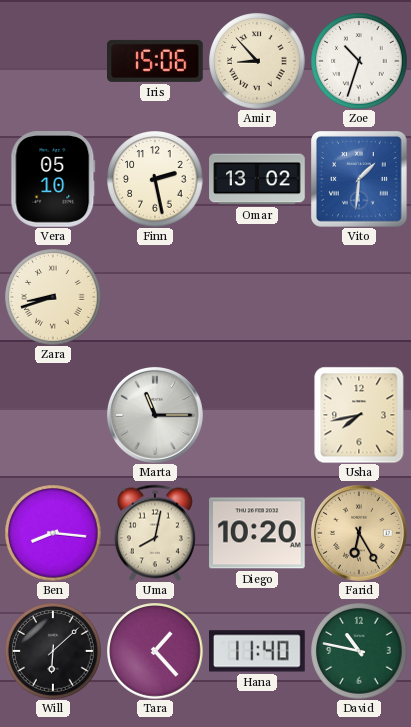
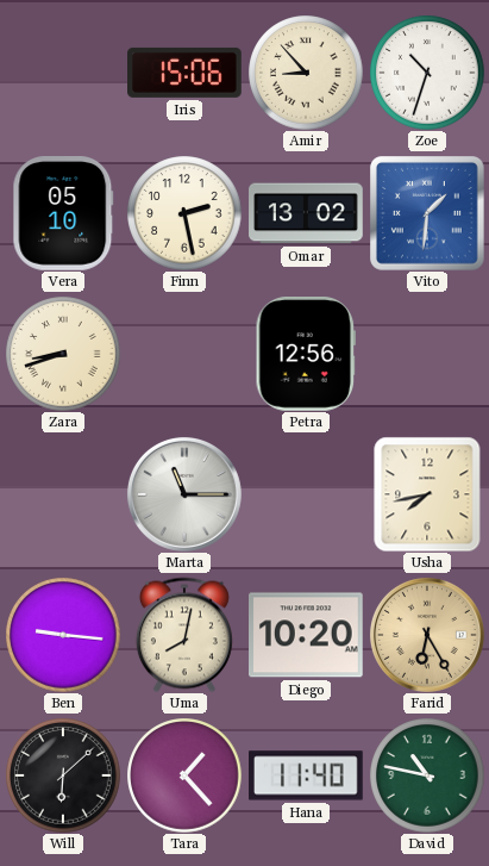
Petra: none -> 12:56 (305, 355)
Ben: 8:16 -> 9:16 (63, 635)
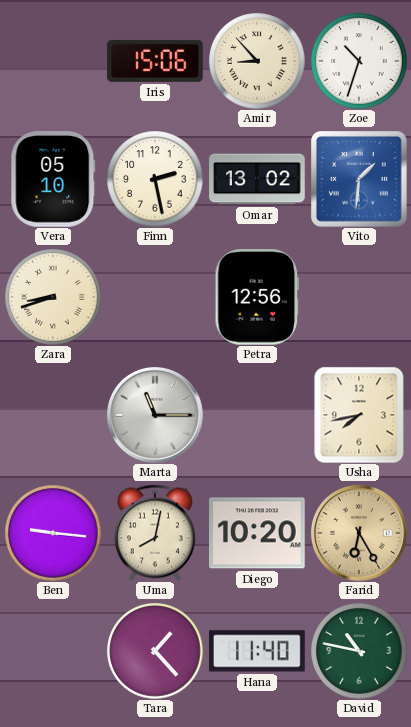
Will: 6:08 -> none (63, 775)
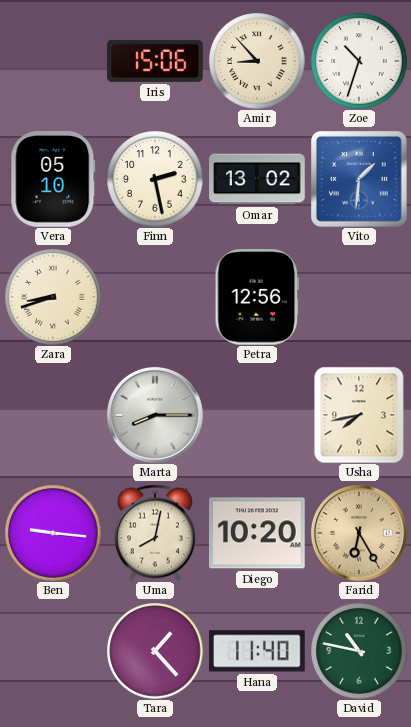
Marta: 11:15 -> 8:15 (155, 415)
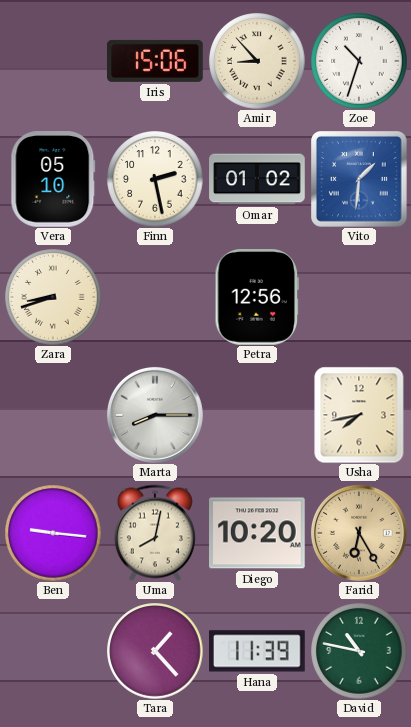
Omar: 13:02 -> 01:02 (257, 179)
Hana: 11:40 -> 11:39 (258, 651)
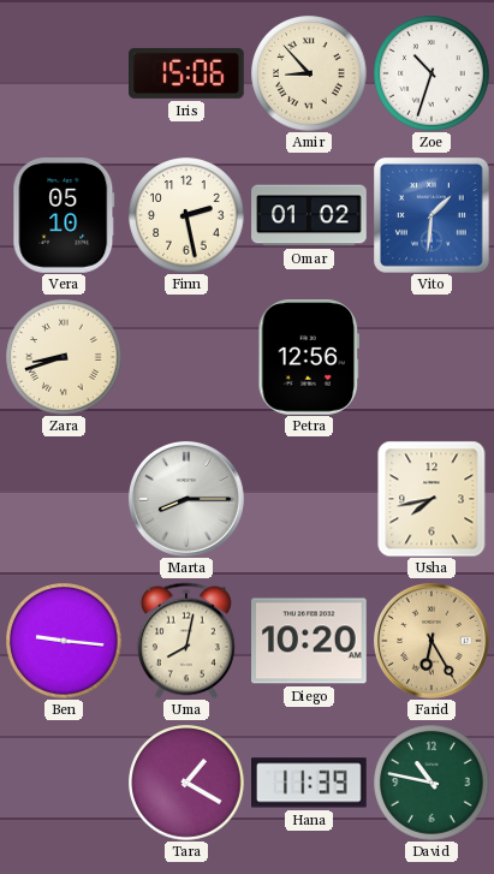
Tara: 1:23 -> 1:20 (186, 783)
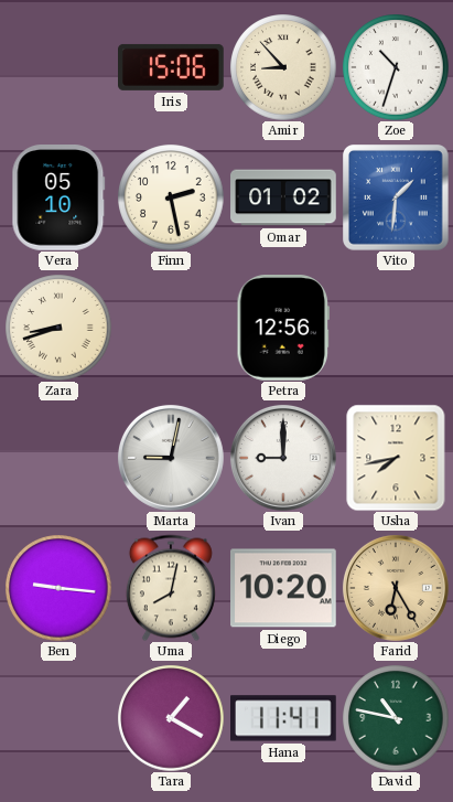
Marta: 8:15 -> 9:02 (171, 458)
Ivan: none -> 9:00 (283, 458)
Hana: 11:39 -> 11:41 (284, 718)
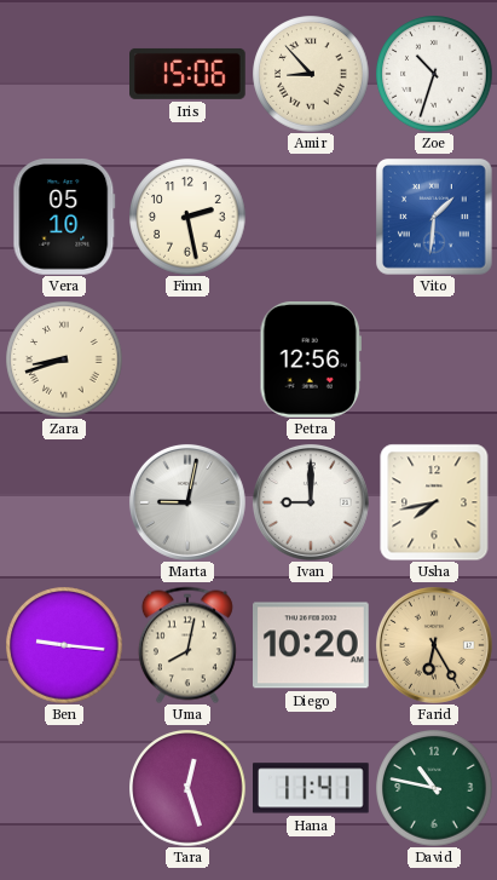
Omar: 01:02 -> none (283, 197)
Tara: 1:20 -> 12:27 (187, 788)
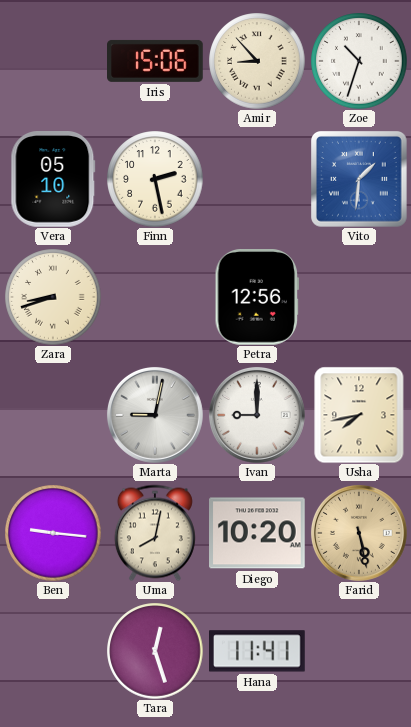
Farid: 6:25 -> 5:28 (359, 533)
David: 10:47 -> none (434, 788)
